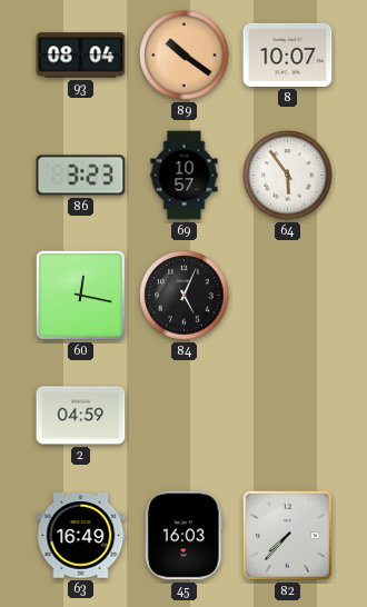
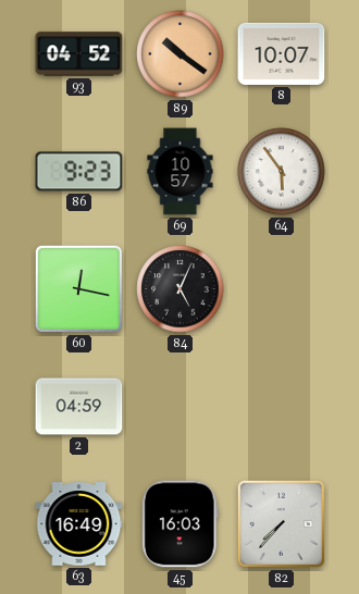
93: 08:04 -> 04:52 (79, 54)
86: 3:23 -> 9:23 (79, 172)
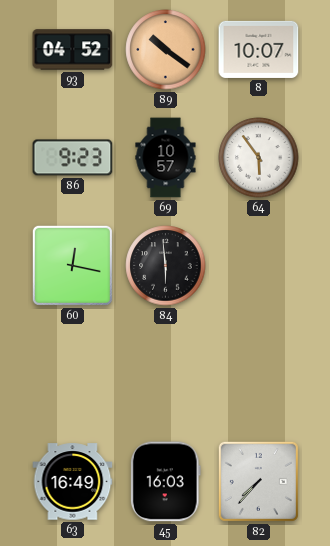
84: 5:04 -> 5:59 (166, 266)
2: 04:59 -> none (79, 407)
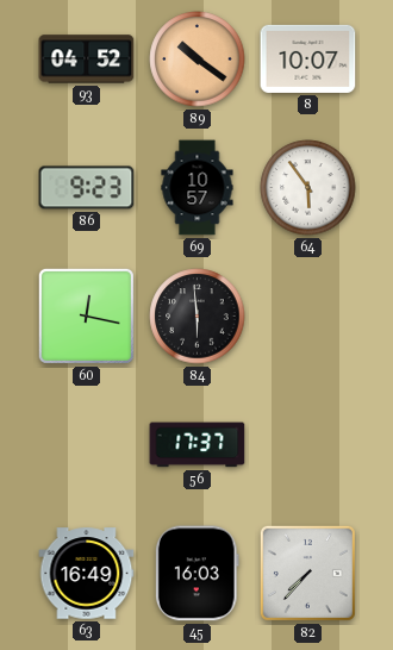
56: none -> 17:37 (198, 445)
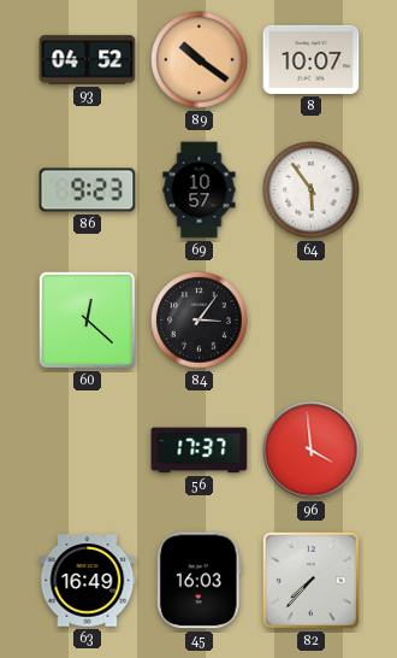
60: 12:17 -> 12:22 (87, 319)
84: 5:59 -> 3:06 (200, 321)
96: none -> 3:59 (312, 451)
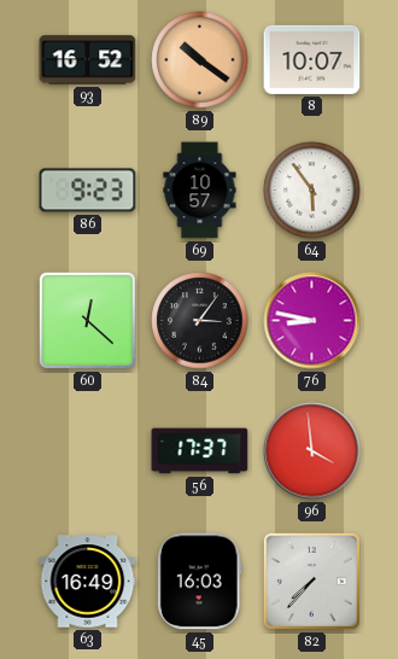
93: 04:52 -> 16:52 (88, 60)
76: none -> 8:47 (312, 321)
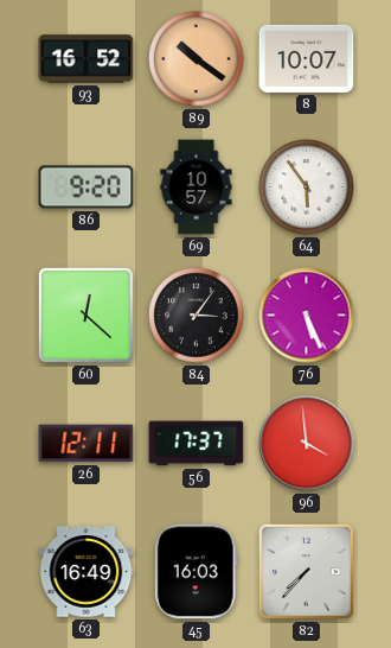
86: 9:23 -> 9:20 (86, 188)
76: 8:47 -> 5:26 (307, 316)
26: none -> 12:11 (86, 444)
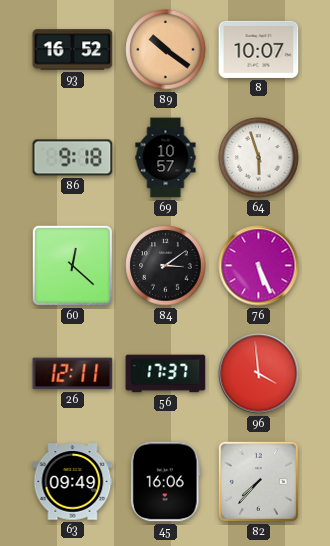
86: 9:20 -> 9:18 (73, 158)
64: 5:54 -> 5:57 (259, 158)
84: 3:06 -> 3:09 (166, 266)
63: 16:49 -> 09:49 (73, 482)
45: 16:03 -> 16:06 (165, 482)
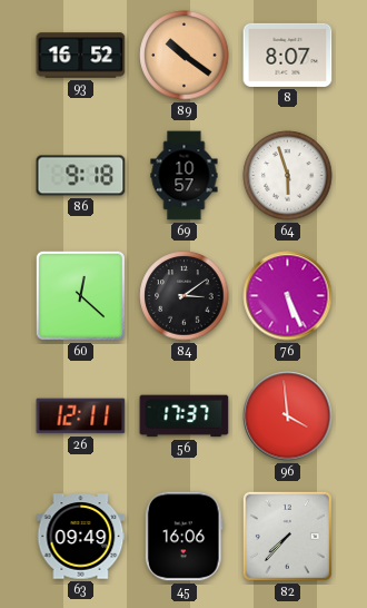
8: 10:07 -> 8:07 (288, 55)
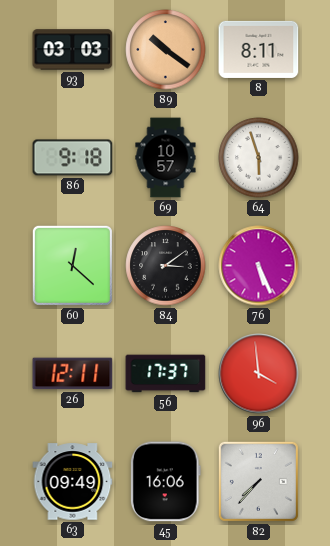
93: 16:52 -> 03:03 (73, 50)
8: 8:07 -> 8:11 (259, 49)
